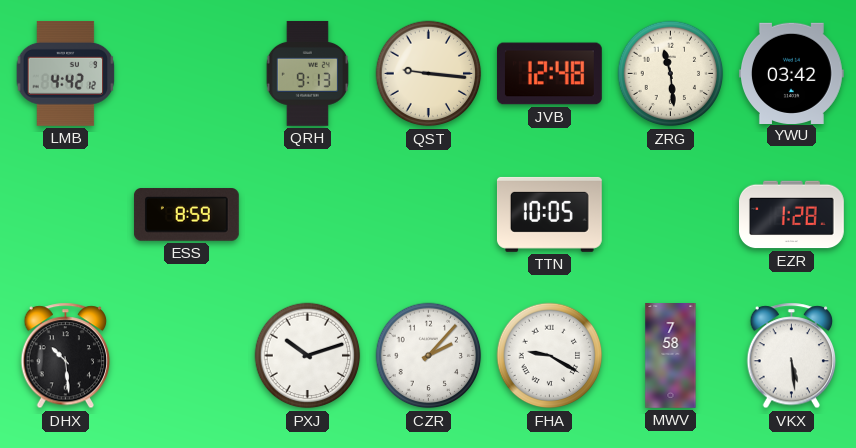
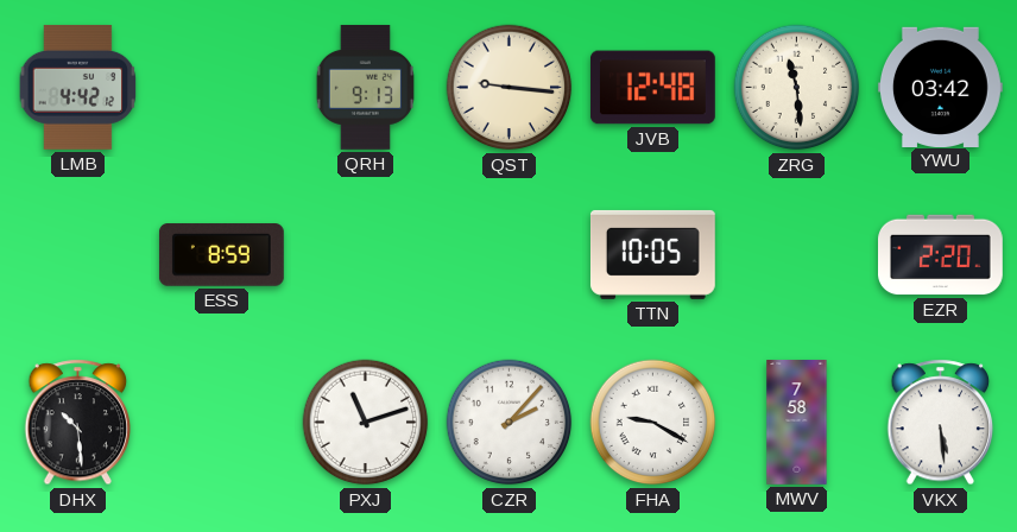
EZR: 1:28 -> 2:20 (941, 255)
PXJ: 10:12 -> 11:12 (366, 423)
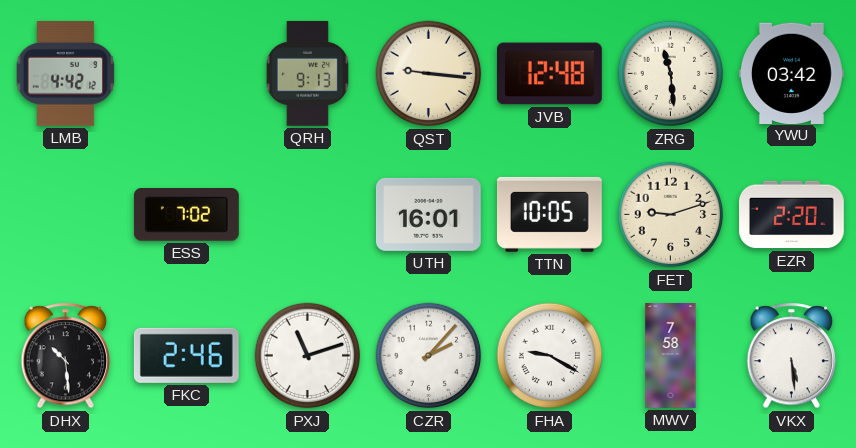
ESS: 8:59 -> 7:02 (186, 215)
UTH: none -> 16:01 (428, 214)
FET: none -> 9:12 (671, 215)
FKC: none -> 2:46 (186, 355)
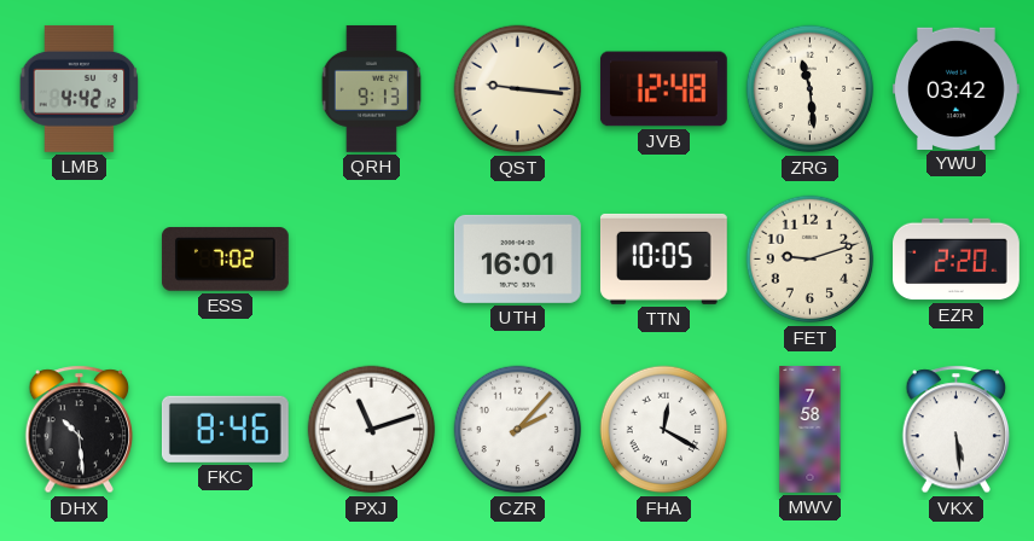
FKC: 2:46 -> 8:46 (225, 429)
FHA: 9:20 -> 12:20 (664, 430)
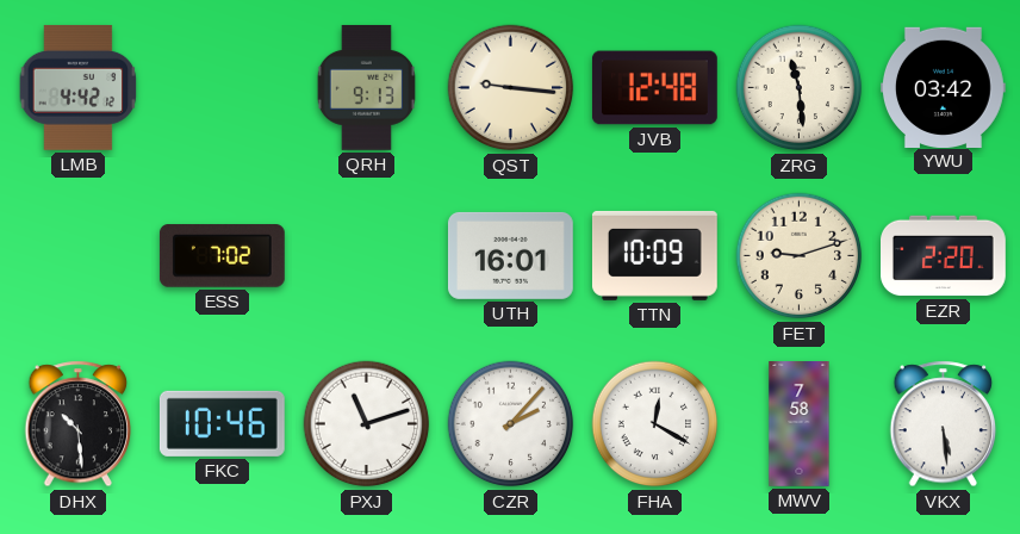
TTN: 10:05 -> 10:09 (654, 255)
FKC: 8:46 -> 10:46 (222, 423)
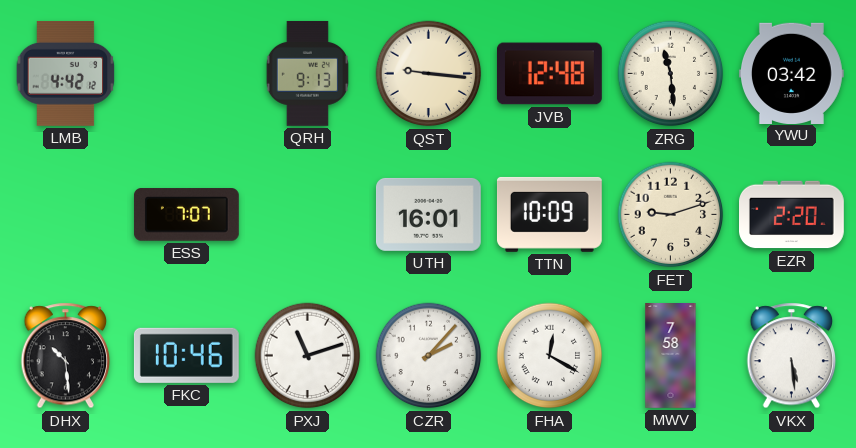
ESS: 7:02 -> 7:07 (186, 215)
